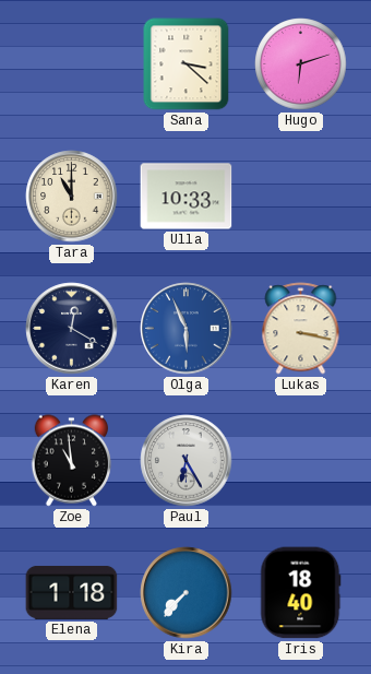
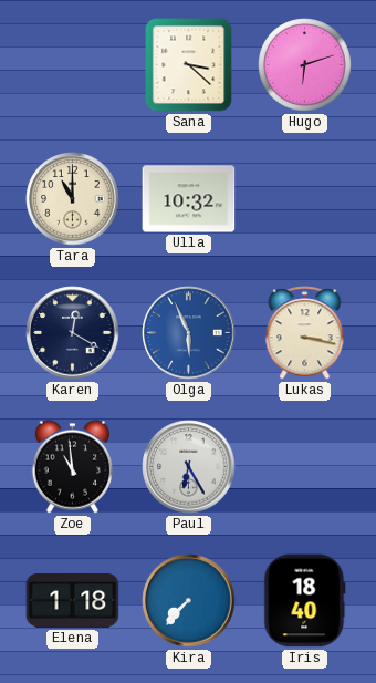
Ulla: 10:33 -> 10:32 (189, 199)
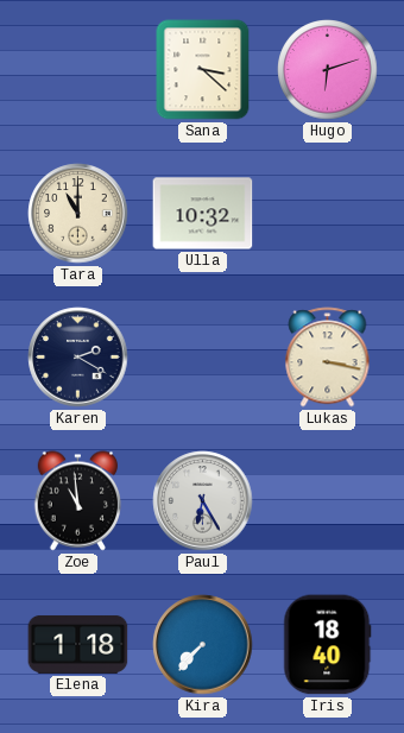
Karen: 12:20 -> 2:20 (78, 358)
Olga: 5:56 -> none (189, 333)
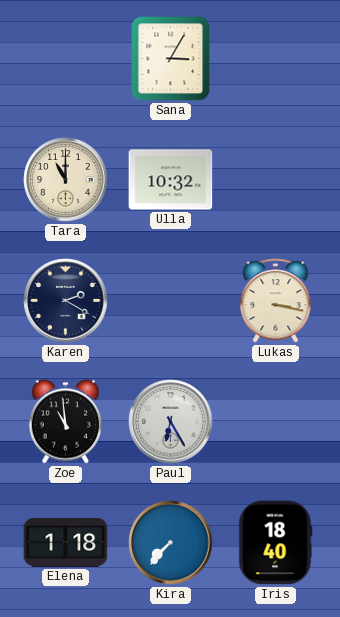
Sana: 3:22 -> 3:05 (171, 59)
Hugo: 6:12 -> none (328, 70)
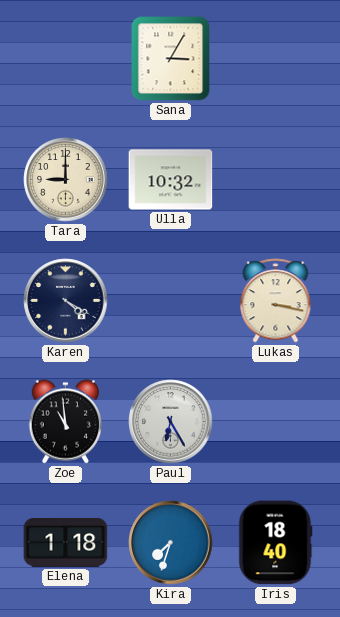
Tara: 11:00 -> 9:00 (66, 180)
Karen: 2:20 -> 4:20 (66, 301)
Kira: 7:37 -> 7:33 (171, 543)
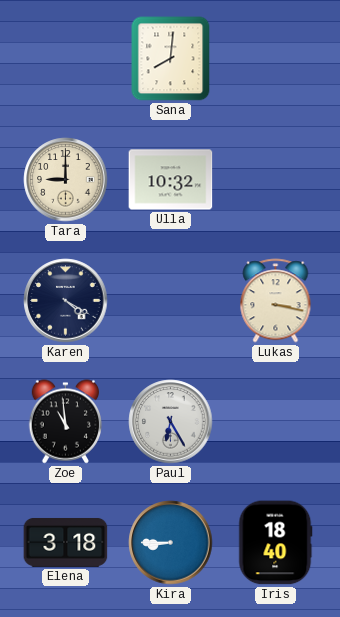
Sana: 3:05 -> 8:01 (171, 59)
Elena: 1:18 -> 3:18 (66, 542)
Kira: 7:33 -> 8:45 (171, 543)
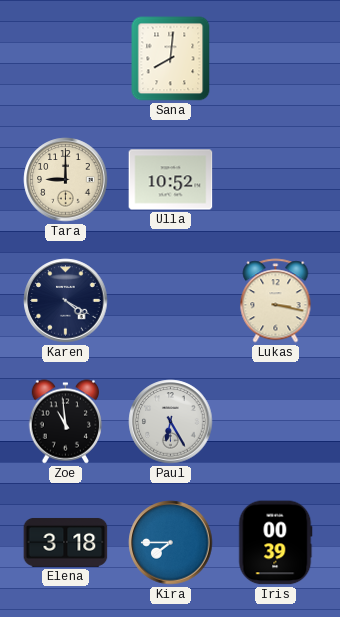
Ulla: 10:32 -> 10:52 (171, 180)
Kira: 8:45 -> 7:45 (171, 543)
Iris: 18:40 -> 00:39 (276, 543)
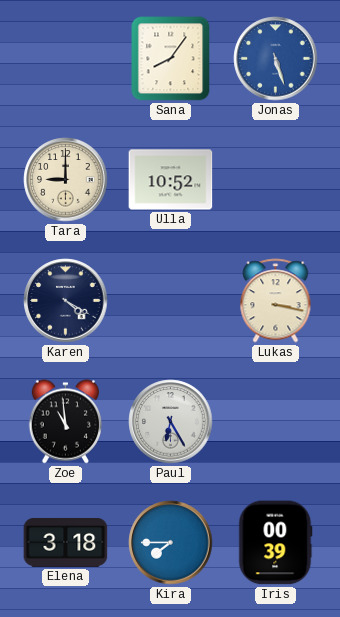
Sana: 8:01 -> 8:06 (171, 59)
Jonas: none -> 5:27 (276, 59)
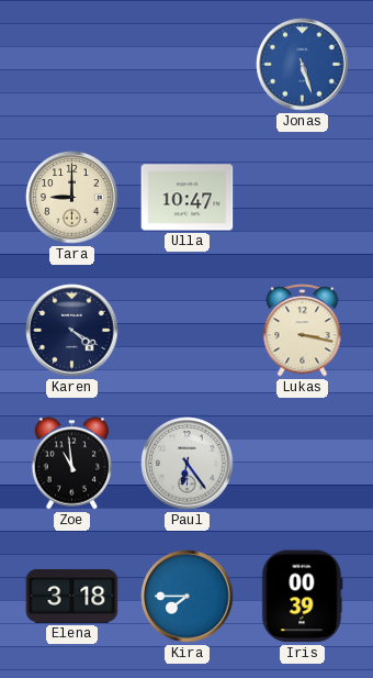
Sana: 8:06 -> none (171, 59)
Ulla: 10:52 -> 10:47 (188, 198)
Paul: 6:25 -> 6:24 (188, 464)
